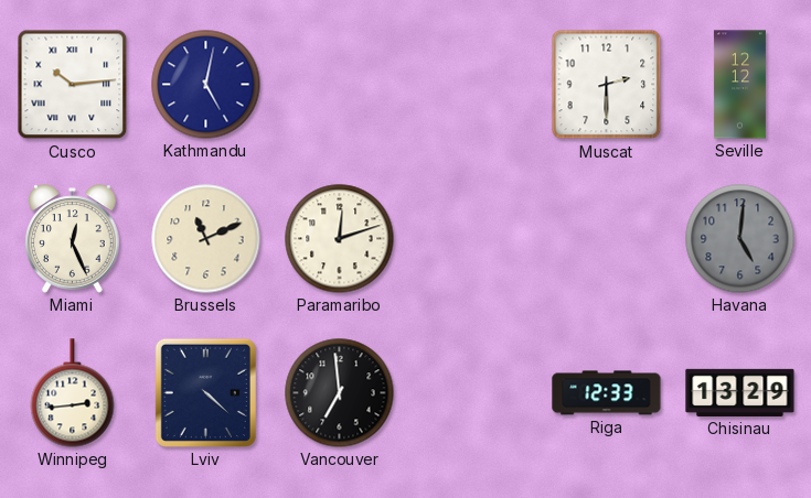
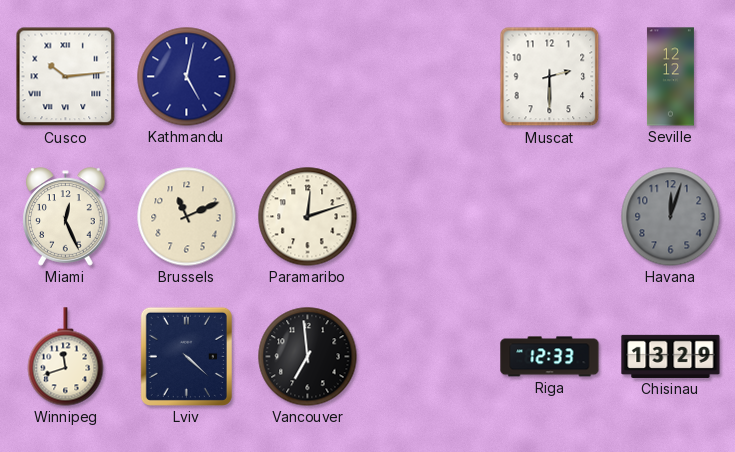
Havana: 5:01 -> 12:03 (671, 217)
Winnipeg: 2:44 -> 11:42 (66, 357)
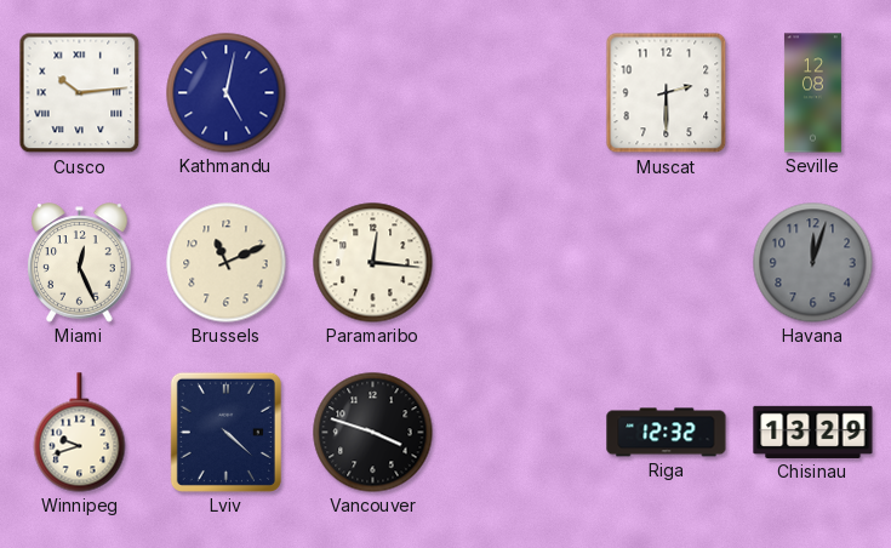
Seville: 12:12 -> 12:08 (812, 93)
Paramaribo: 12:12 -> 12:16 (373, 263)
Winnipeg: 11:42 -> 9:42 (80, 433)
Vancouver: 6:59 -> 3:48 (373, 433)
Riga: 12:33 -> 12:32 (667, 433)
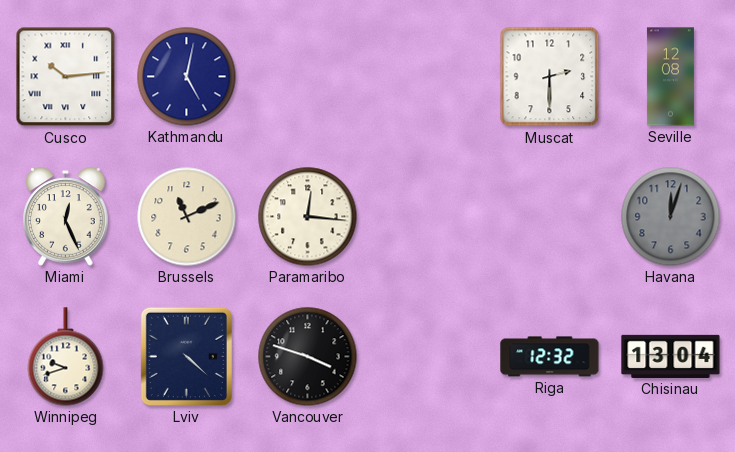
Chisinau: 13:29 -> 13:04 (671, 356)
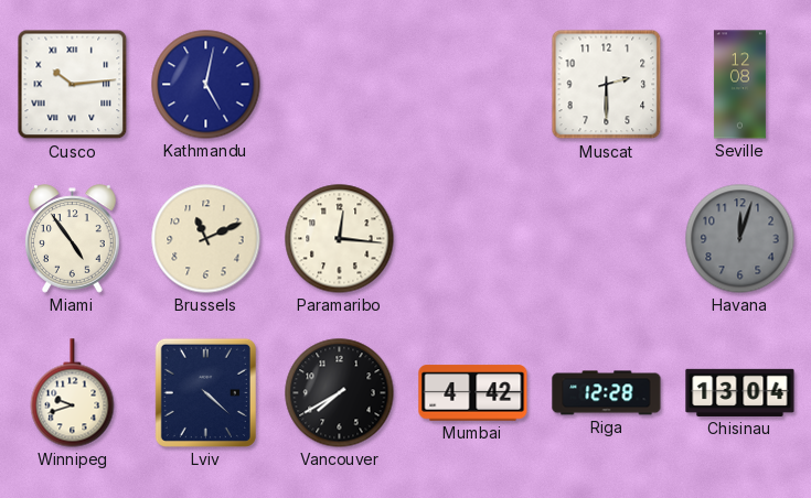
Miami: 12:26 -> 4:54 (73, 239)
Vancouver: 3:48 -> 7:40 (340, 393)
Mumbai: none -> 4:42 (473, 393)
Riga: 12:32 -> 12:28 (607, 393)
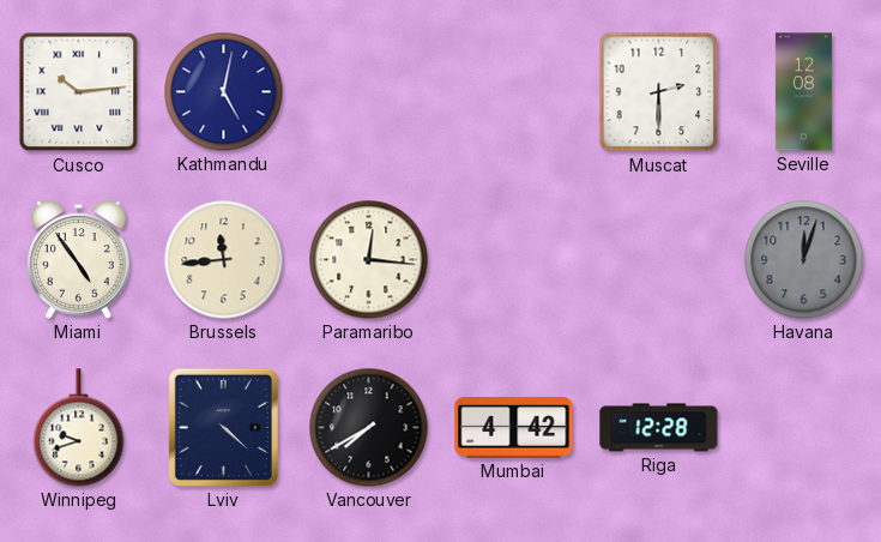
Brussels: 11:11 -> 11:44 (224, 260)
Chisinau: 13:04 -> none (740, 392)
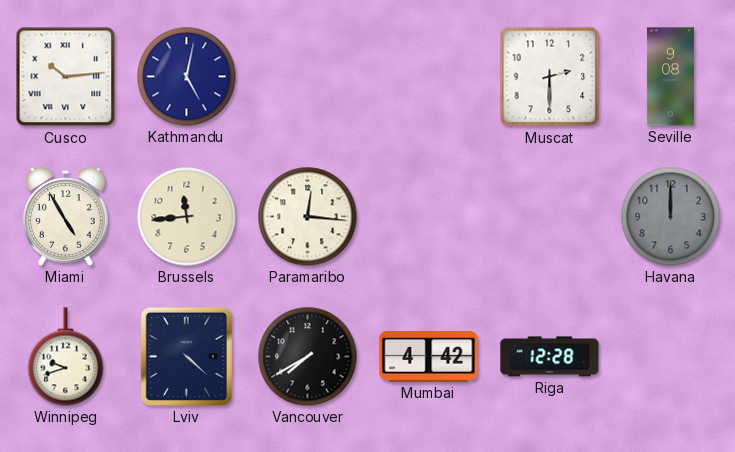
Seville: 12:08 -> 9:08 (670, 77)
Miami: 4:54 -> 4:55 (66, 217)
Havana: 12:03 -> 12:00 (671, 217)
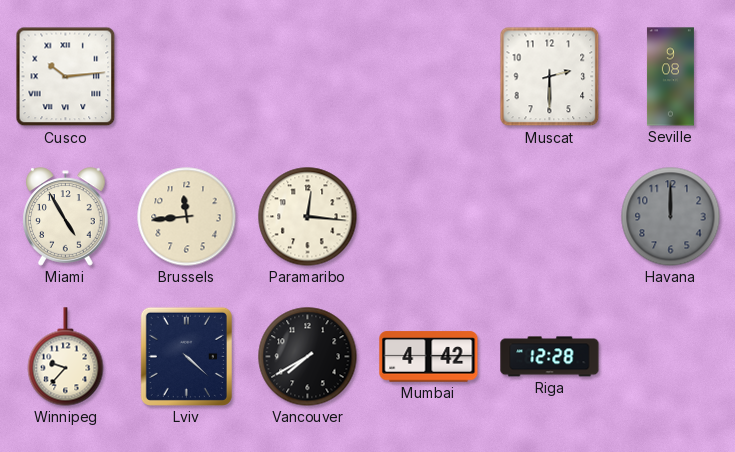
Kathmandu: 5:02 -> none (187, 77)
Winnipeg: 9:42 -> 9:37 (66, 357)
